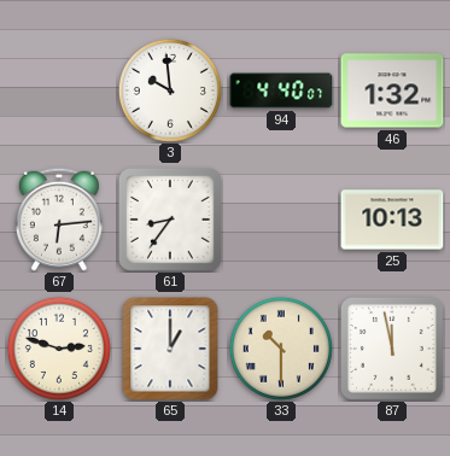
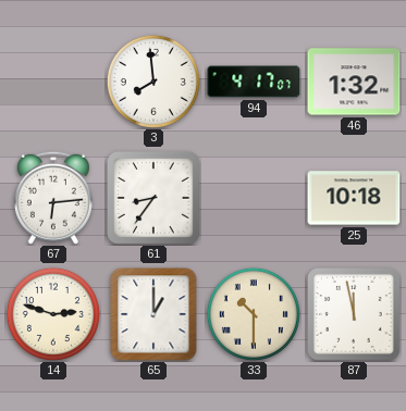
3: 9:59 -> 7:59 (153, 82)
94: 4:40 -> 4:17 (254, 82)
25: 10:13 -> 10:18 (354, 198)
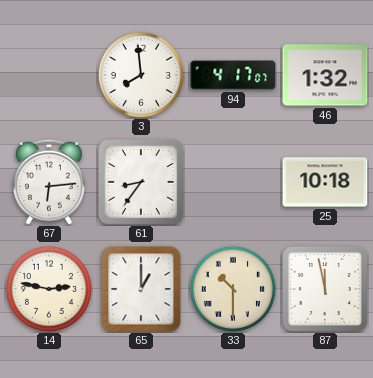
14: 2:48 -> 2:47 (49, 289)
